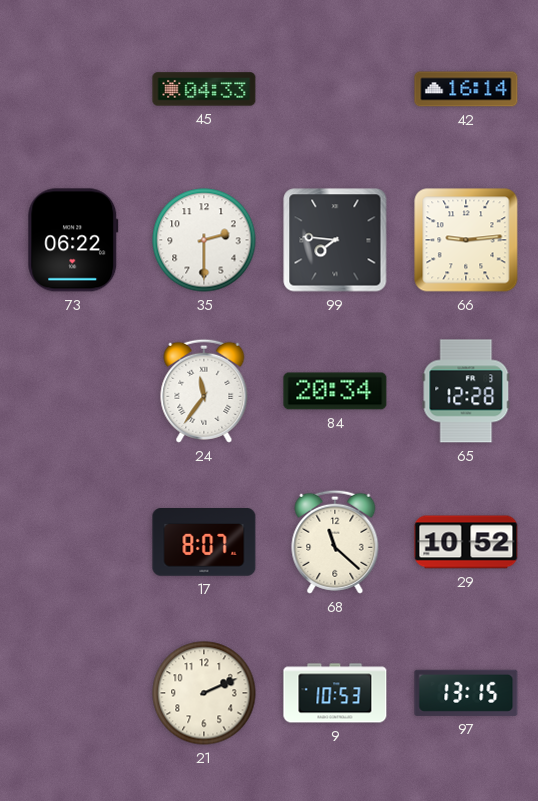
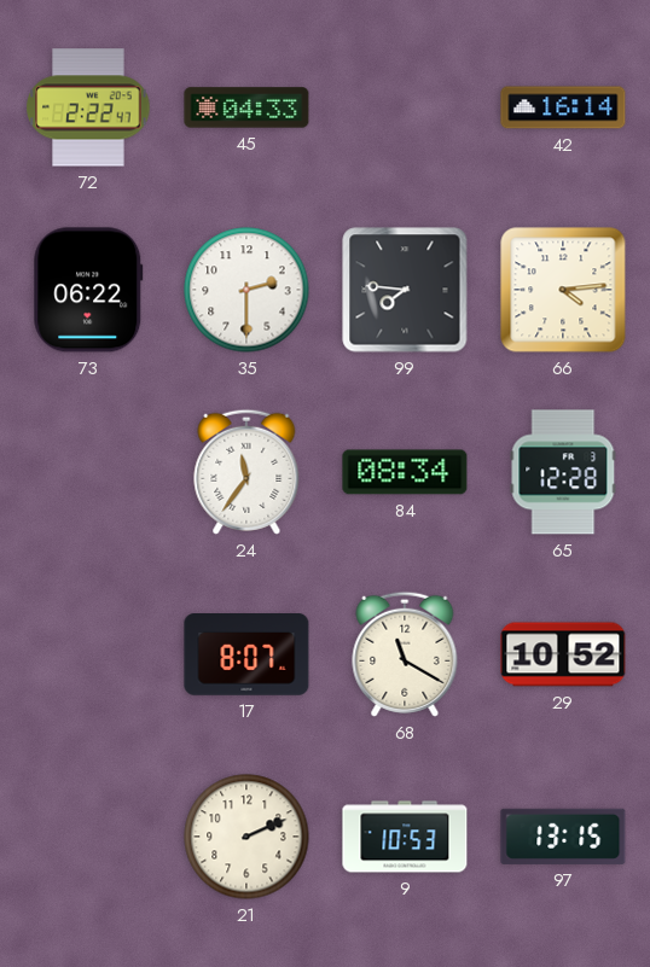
72: none -> 2:22 (88, 107)
66: 9:14 -> 4:14 (563, 290)
84: 20:34 -> 08:34 (405, 472)
68: 11:22 -> 11:20 (405, 654)
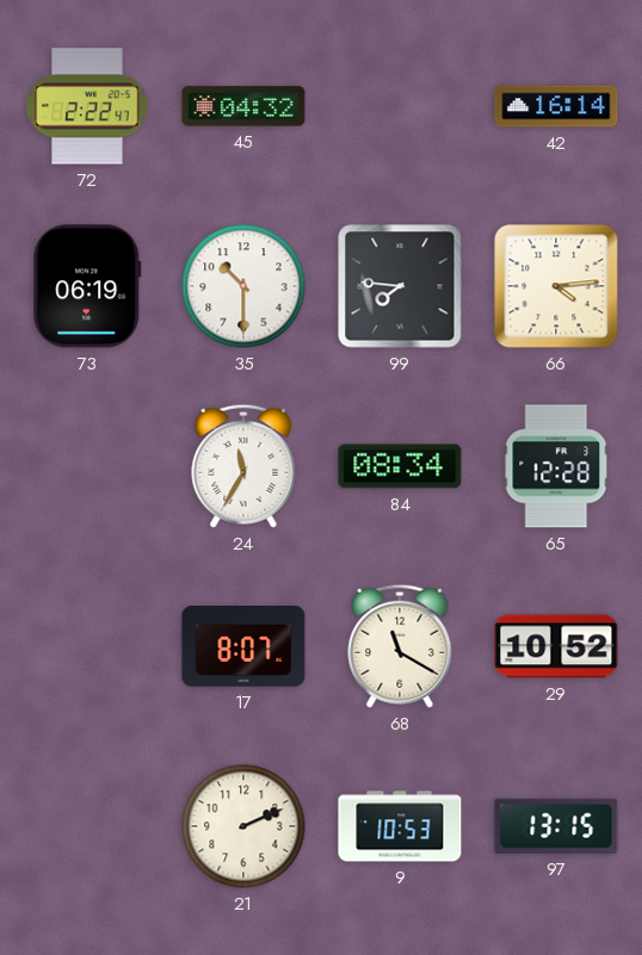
45: 04:33 -> 04:32 (243, 106)
73: 06:22 -> 06:19 (87, 286)
35: 2:30 -> 10:30 (243, 286)
24: 11:36 -> 11:35 (243, 466)
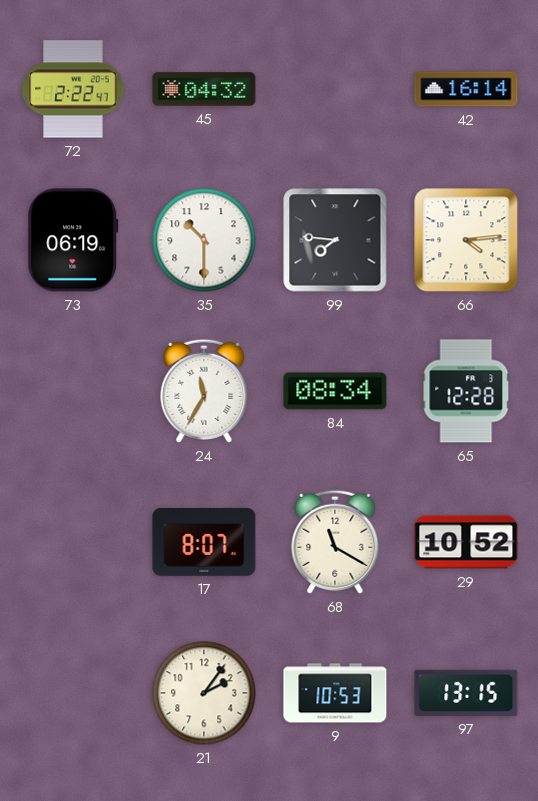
21: 2:11 -> 2:06 (204, 693)
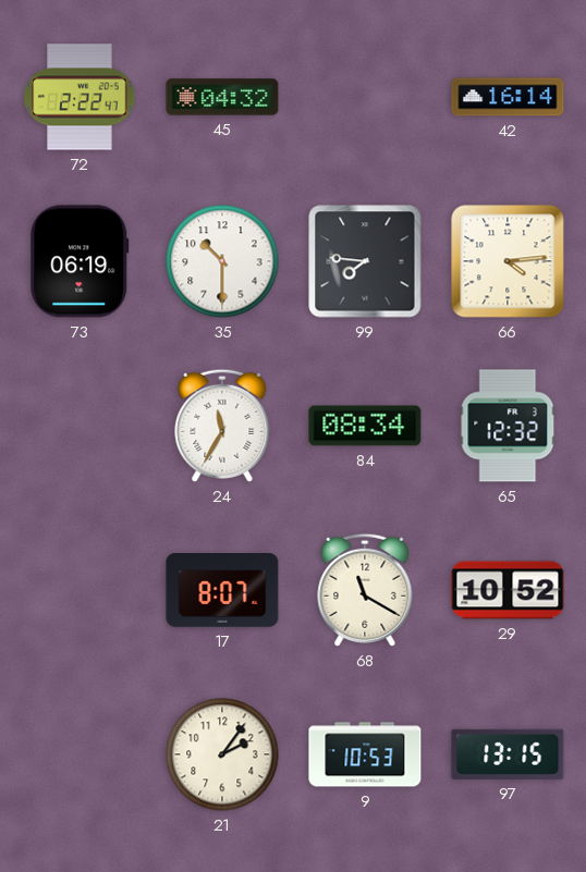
65: 12:28 -> 12:32 (508, 426)
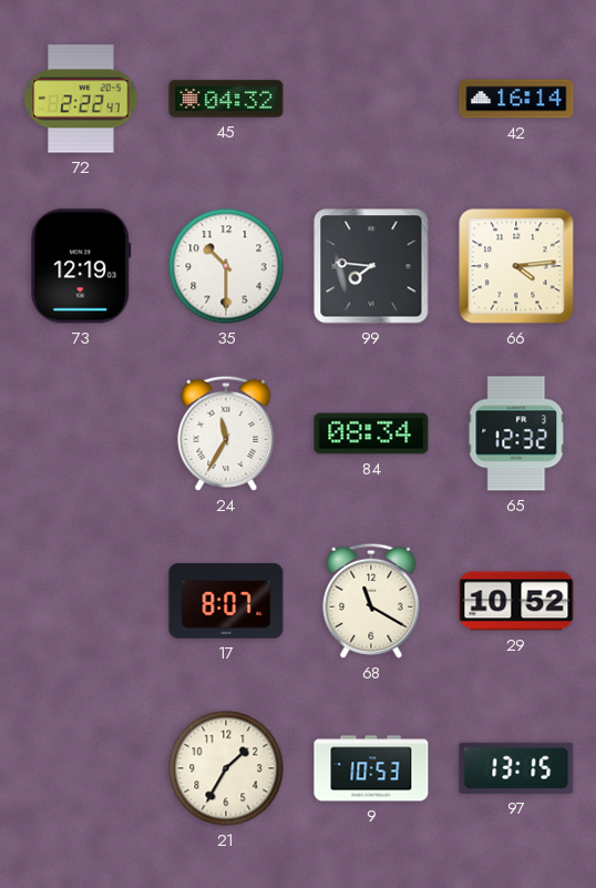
73: 06:19 -> 12:19 (81, 266)
21: 2:06 -> 1:35 (226, 768)
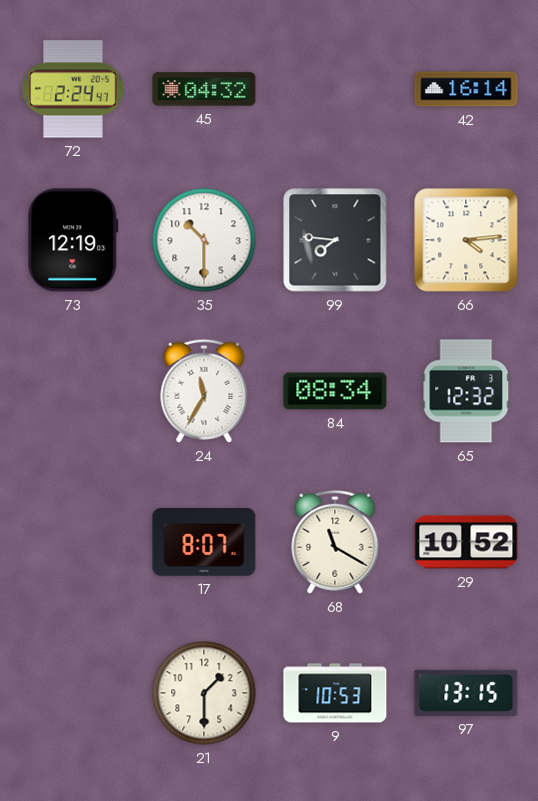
72: 2:22 -> 2:24 (73, 89)
21: 1:35 -> 1:30 (204, 693)
